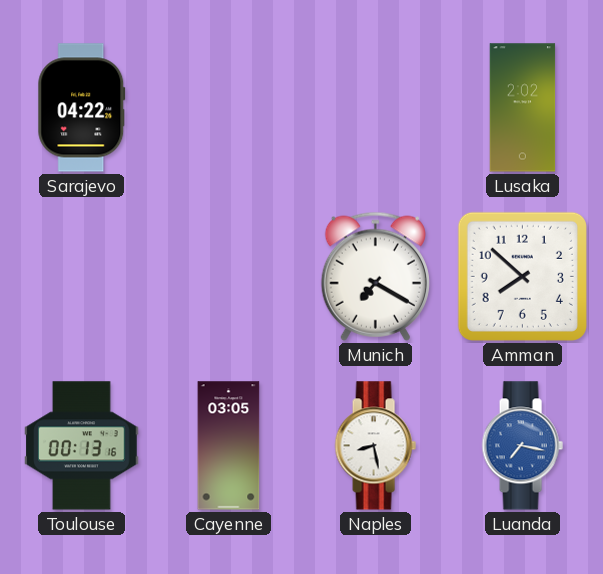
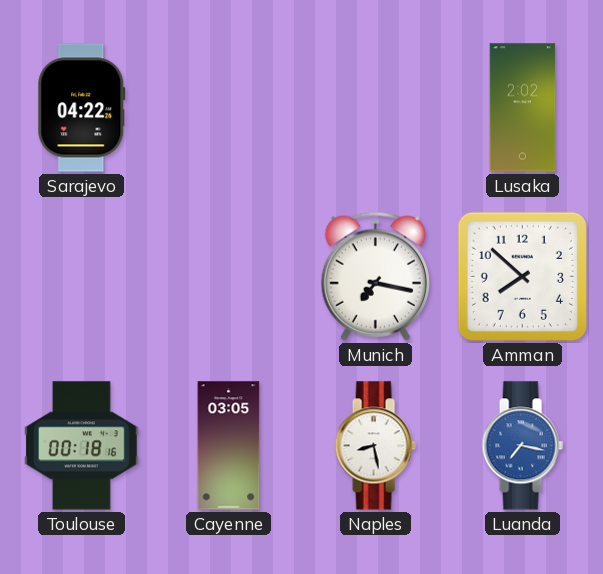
Munich: 7:20 -> 7:17 (375, 276)
Toulouse: 00:13 -> 00:18 (82, 446)
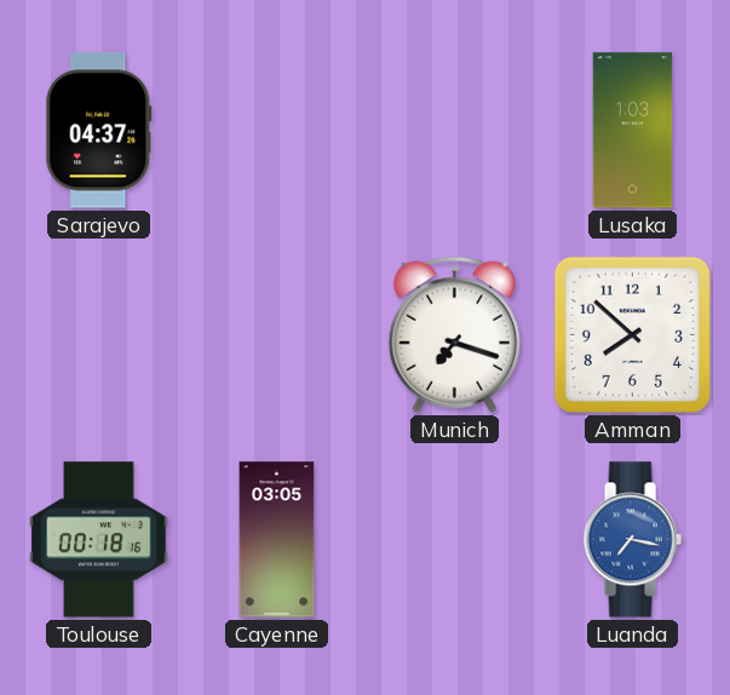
Sarajevo: 04:22 -> 04:37 (99, 131)
Lusaka: 2:02 -> 1:03 (633, 131)
Munich: 7:17 -> 7:18 (454, 334)
Naples: 8:28 -> none (375, 446)
